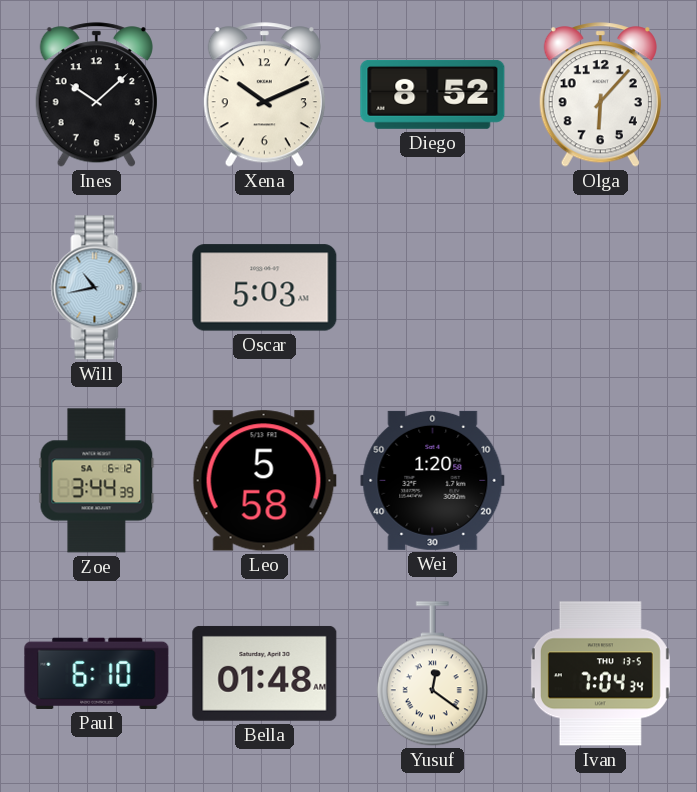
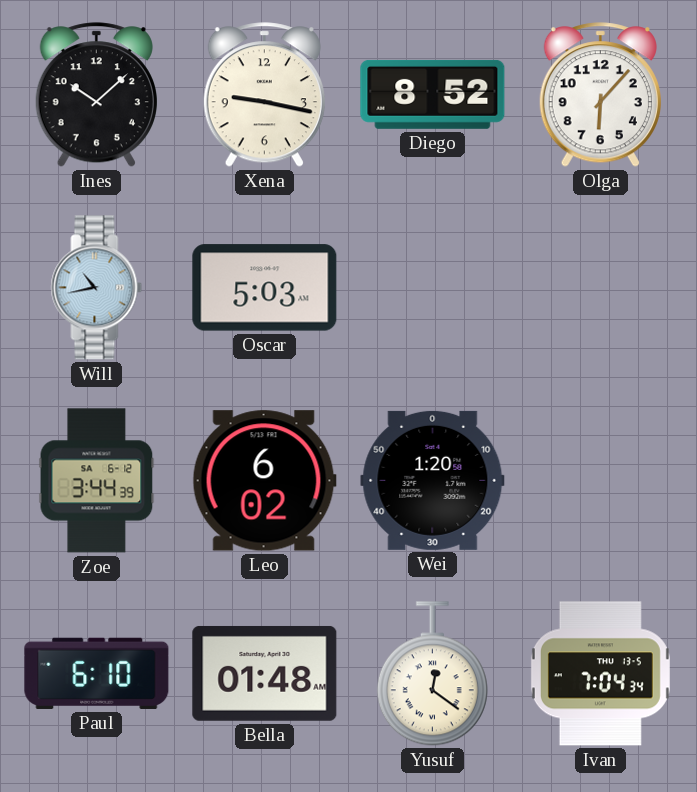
Xena: 10:11 -> 9:17 (264, 95)
Leo: 5:58 -> 6:02 (264, 481)
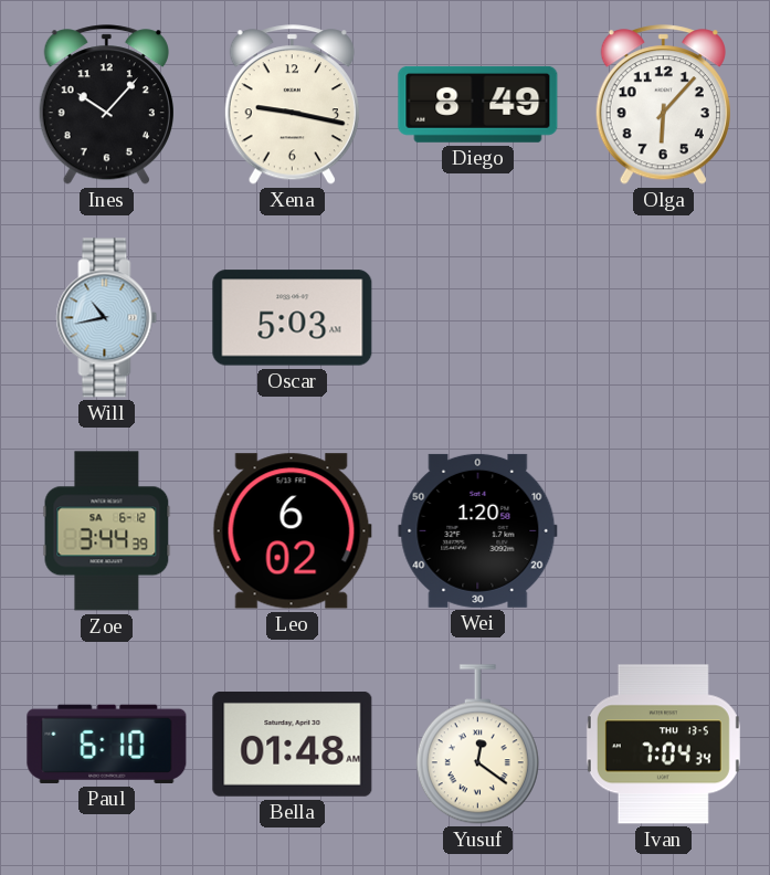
Ines: 10:08 -> 10:07 (106, 105)
Diego: 8:52 -> 8:49 (478, 104)
